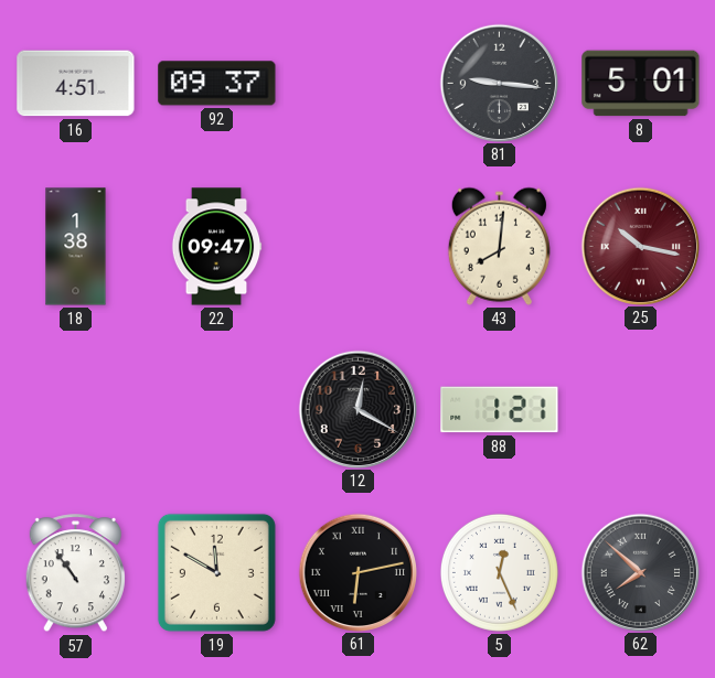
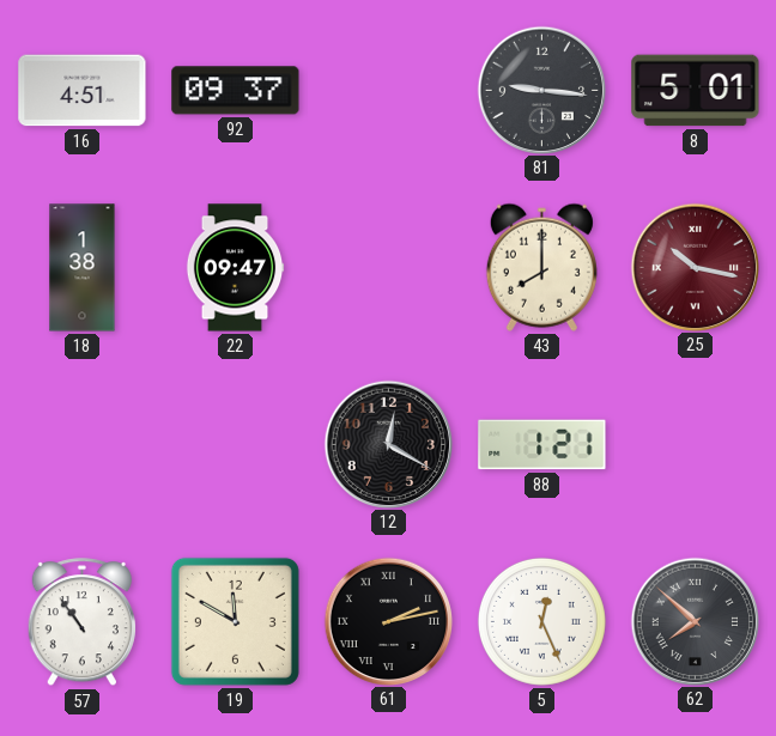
43: 8:01 -> 8:00 (541, 267)
61: 6:13 -> 2:13 (388, 621)
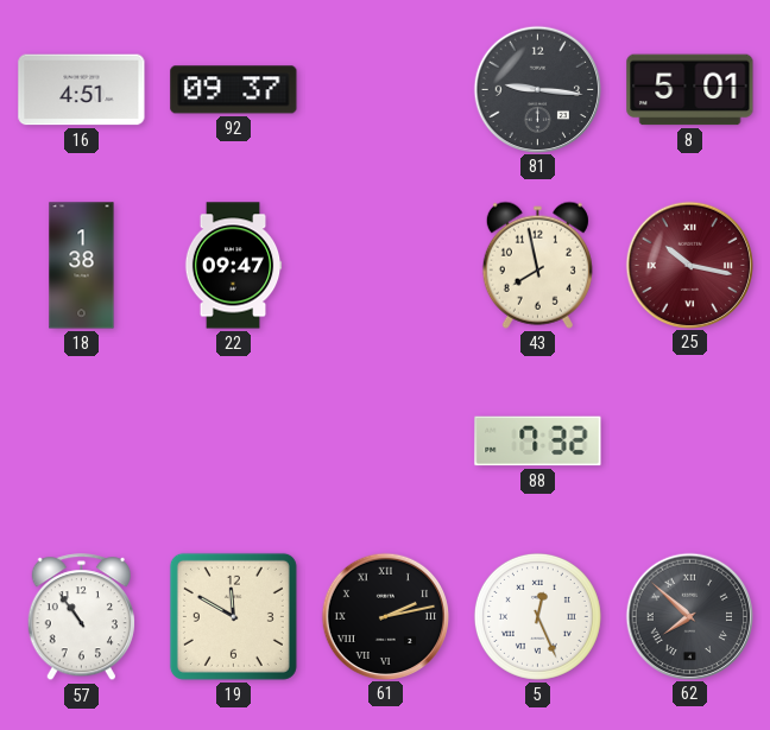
43: 8:00 -> 7:58 (537, 265)
12: 12:20 -> none (388, 444)
88: 1:21 -> 7:32 (538, 442)
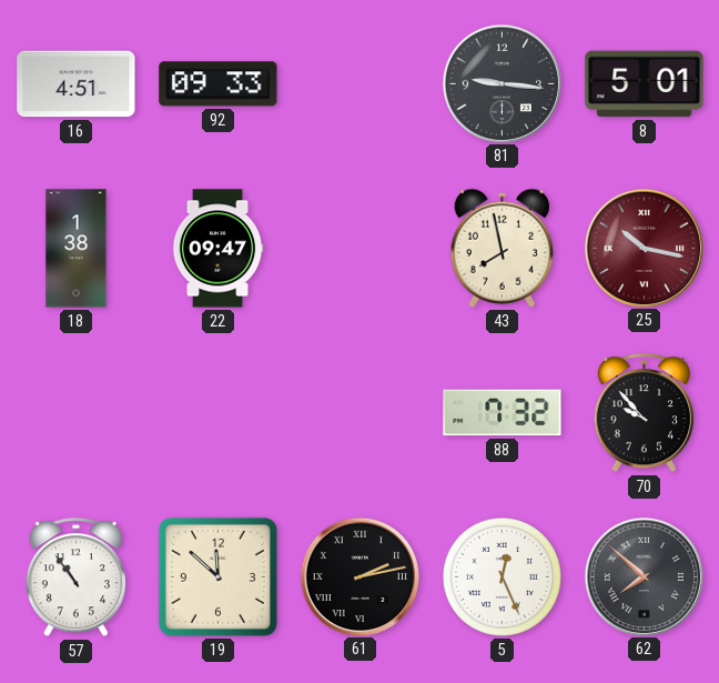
92: 09:37 -> 09:33 (219, 84)
70: none -> 9:53 (644, 413)
19: 11:50 -> 11:52 (217, 576)
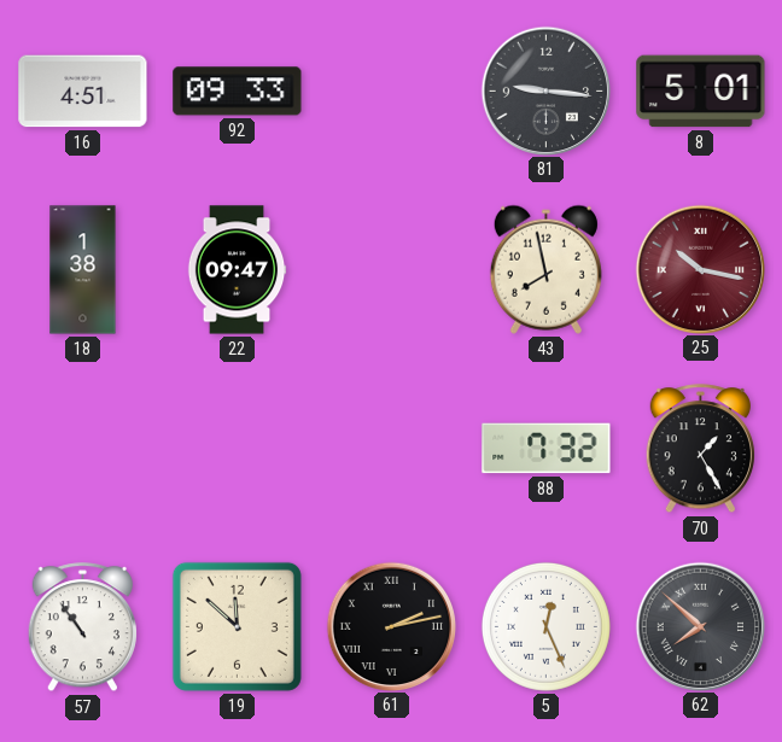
70: 9:53 -> 1:25 (700, 449)
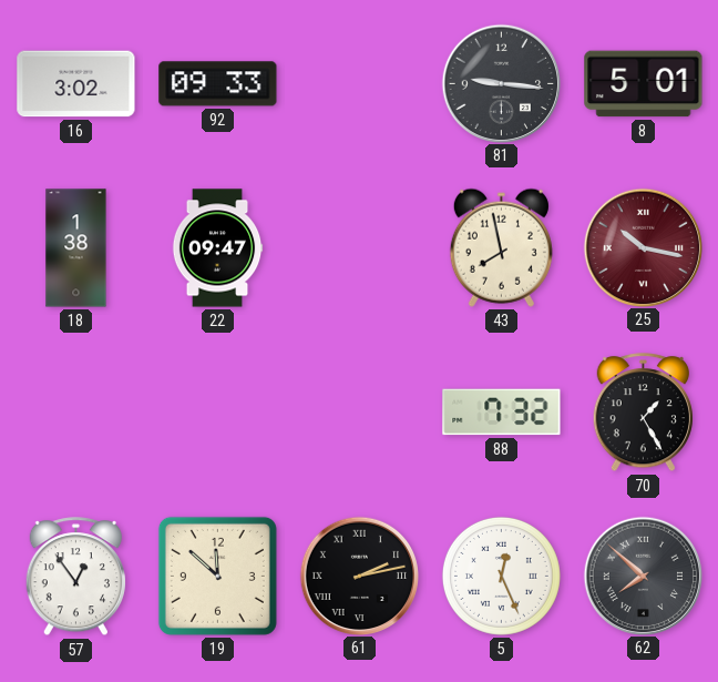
16: 4:51 -> 3:02 (76, 84)
57: 10:54 -> 12:54 (75, 577)
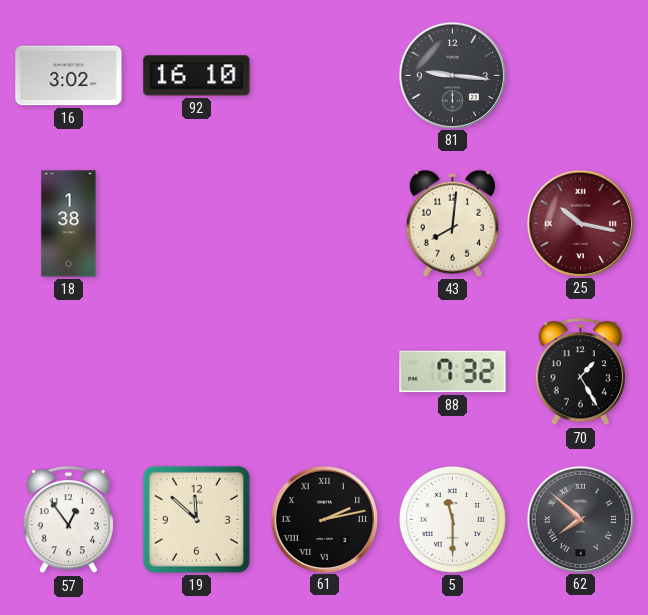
92: 09:33 -> 16:10 (197, 76)
8: 5:01 -> none (644, 84)
22: 09:47 -> none (217, 248)
43: 7:58 -> 8:01 (452, 223)
5: 12:26 -> 11:30 (452, 519)
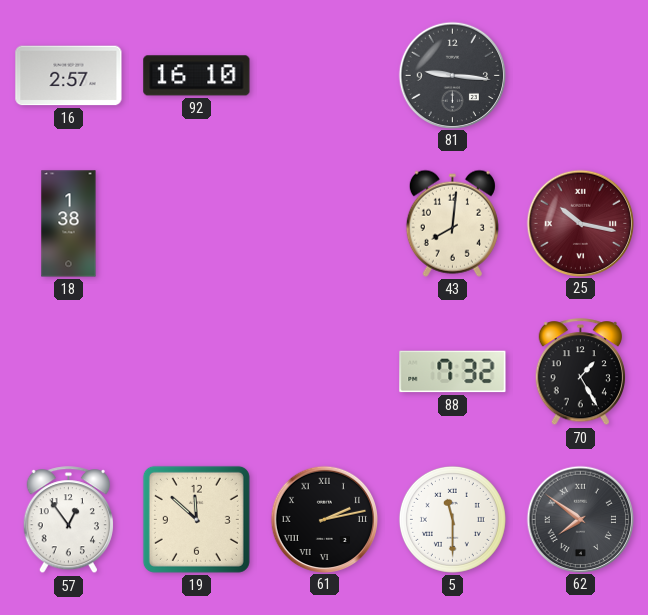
16: 3:02 -> 2:57 (69, 76)
62: 7:52 -> 7:51 (580, 519)
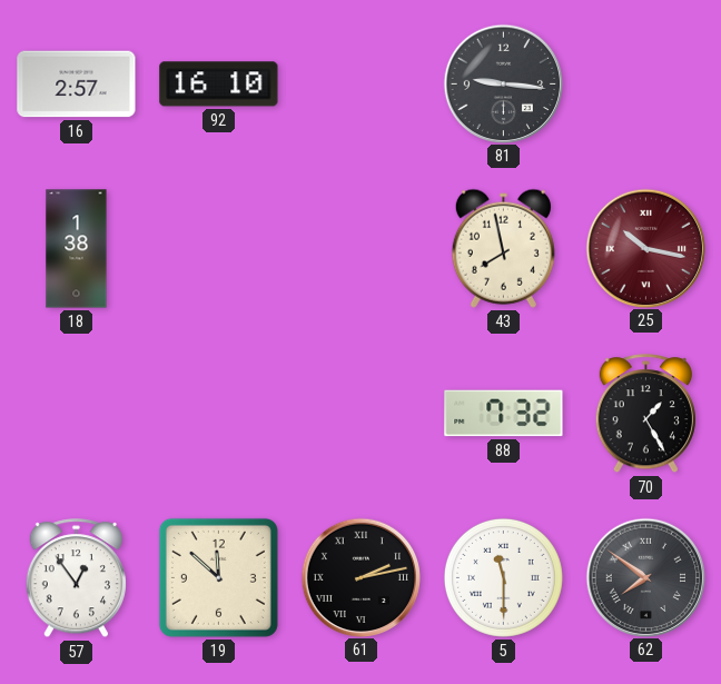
43: 8:01 -> 7:58 (503, 248)
